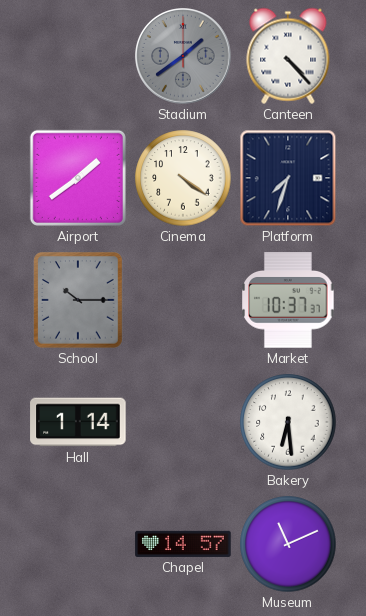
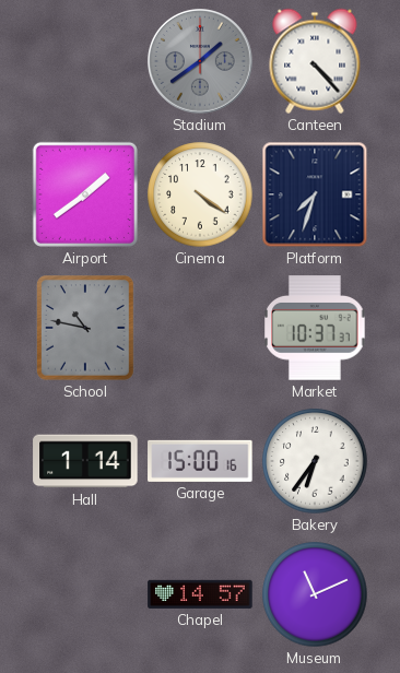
School: 10:15 -> 10:47 (86, 329)
Garage: none -> 15:00 (200, 461)
Bakery: 6:29 -> 6:36 (315, 461)
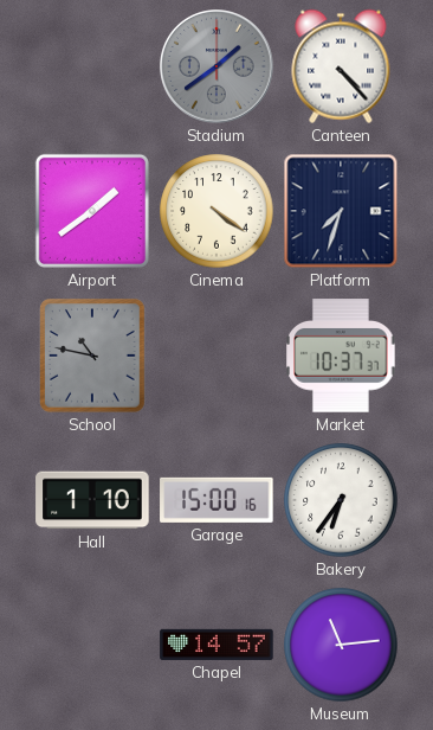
Hall: 1:14 -> 1:10 (92, 500)
Museum: 11:11 -> 11:14 (341, 645)
